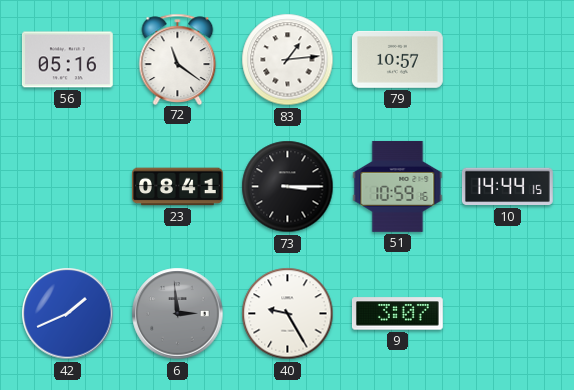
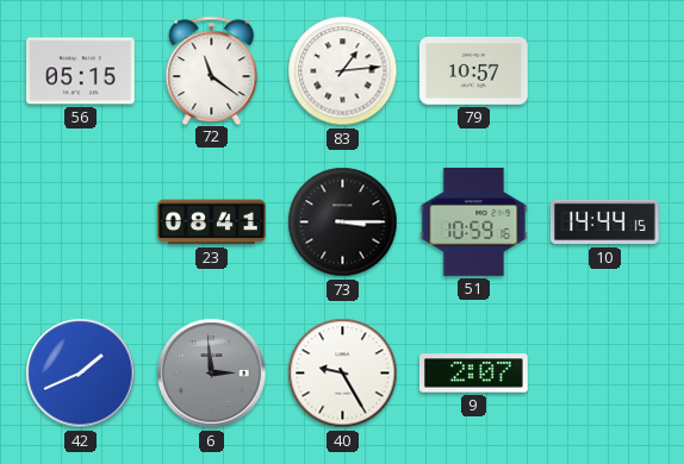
56: 05:16 -> 05:15 (80, 71)
9: 3:07 -> 2:07 (474, 374)
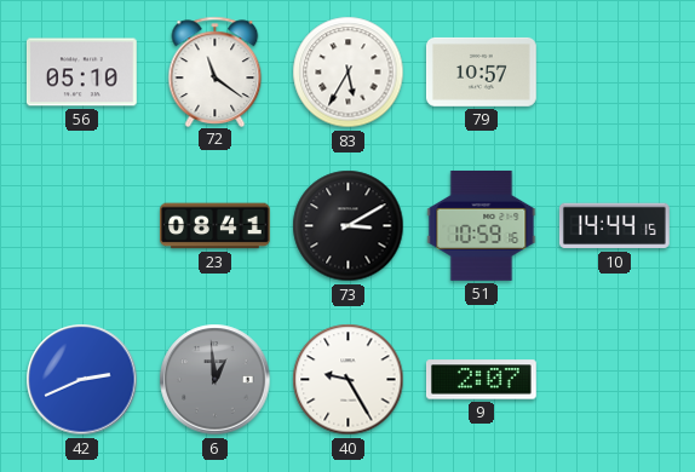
56: 05:15 -> 05:10 (81, 73)
83: 1:14 -> 5:35 (349, 73)
73: 3:15 -> 3:10 (349, 226)
42: 1:41 -> 2:41 (82, 380)
6: 2:59 -> 12:59 (216, 380)
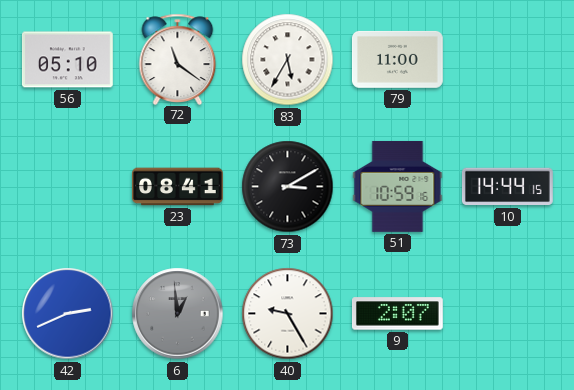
79: 10:57 -> 11:00 (397, 59)
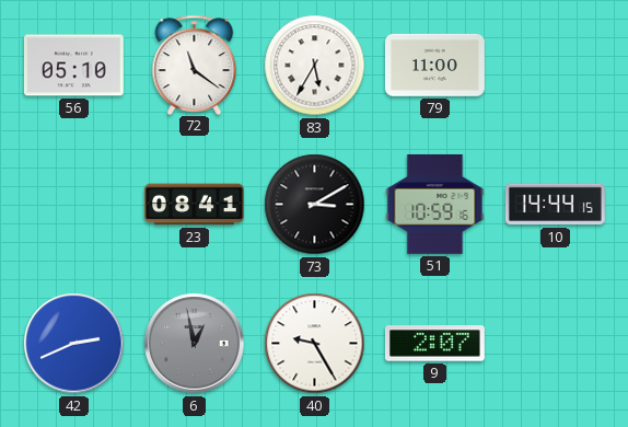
6: 12:59 -> 12:58 (195, 344)
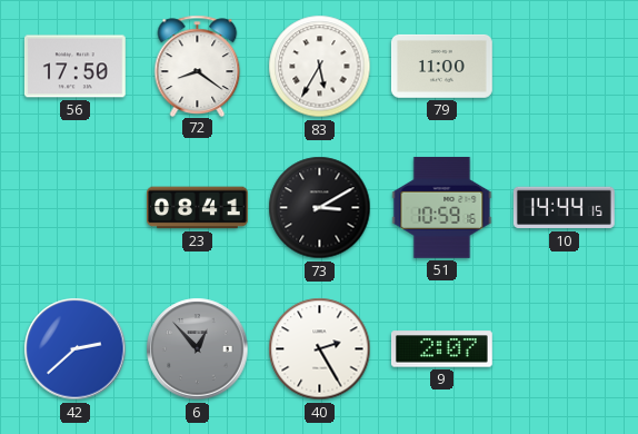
56: 05:10 -> 17:50 (74, 67)
72: 11:21 -> 8:21 (198, 66)
42: 2:41 -> 2:38 (76, 349)
6: 12:58 -> 12:53 (198, 349)
40: 9:25 -> 2:25 (320, 349)
